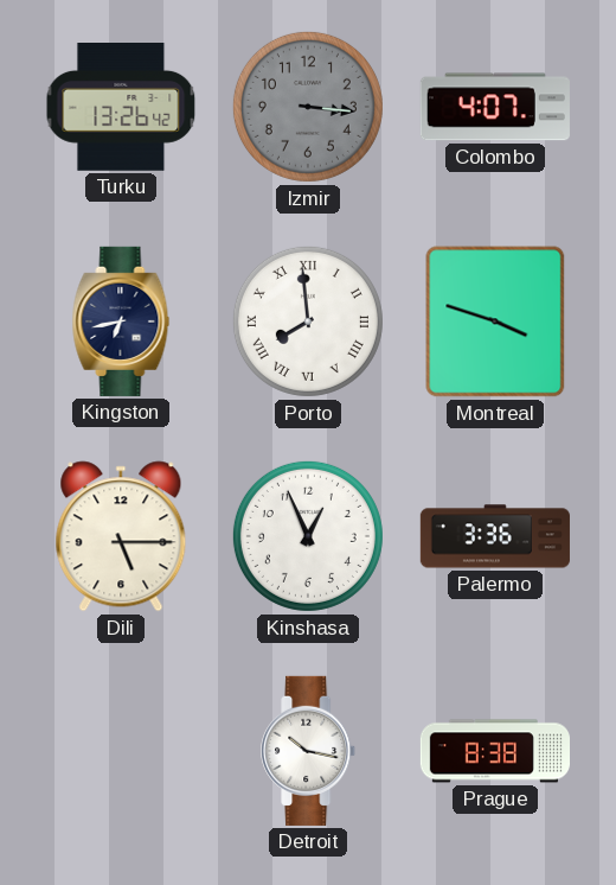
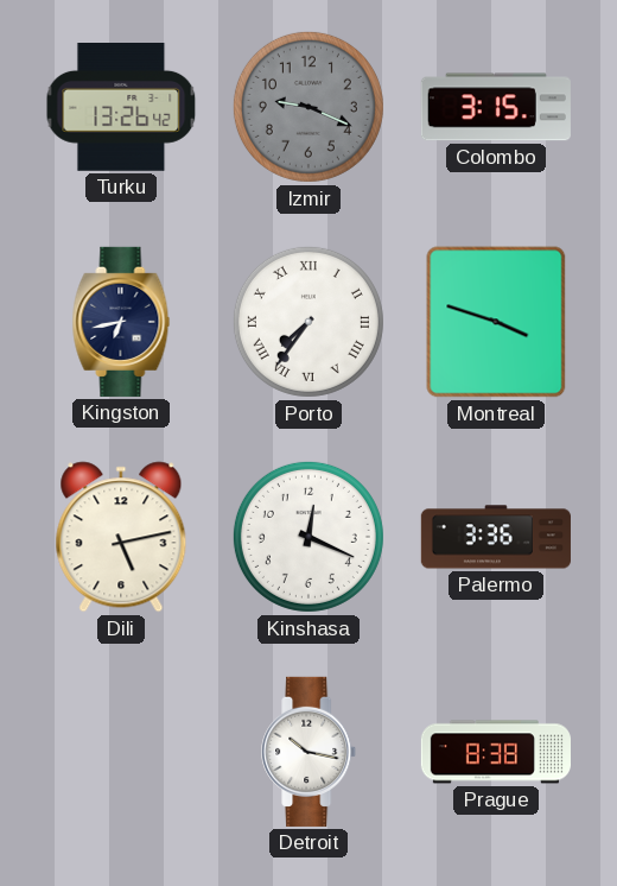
Izmir: 3:16 -> 9:19 (308, 107)
Colombo: 4:07 -> 3:15 (496, 107)
Porto: 7:59 -> 7:36 (308, 322)
Dili: 5:15 -> 5:13 (121, 537)
Kinshasa: 12:56 -> 12:19 (308, 537)
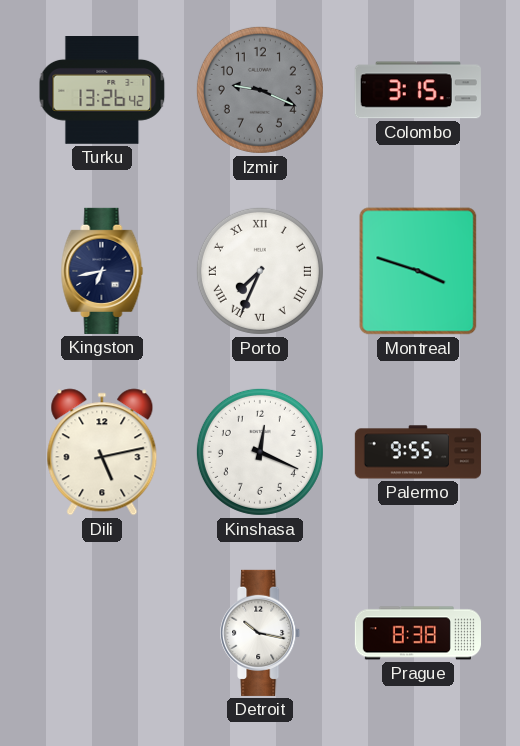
Porto: 7:36 -> 7:34 (260, 271)
Palermo: 3:36 -> 9:55 (418, 452)
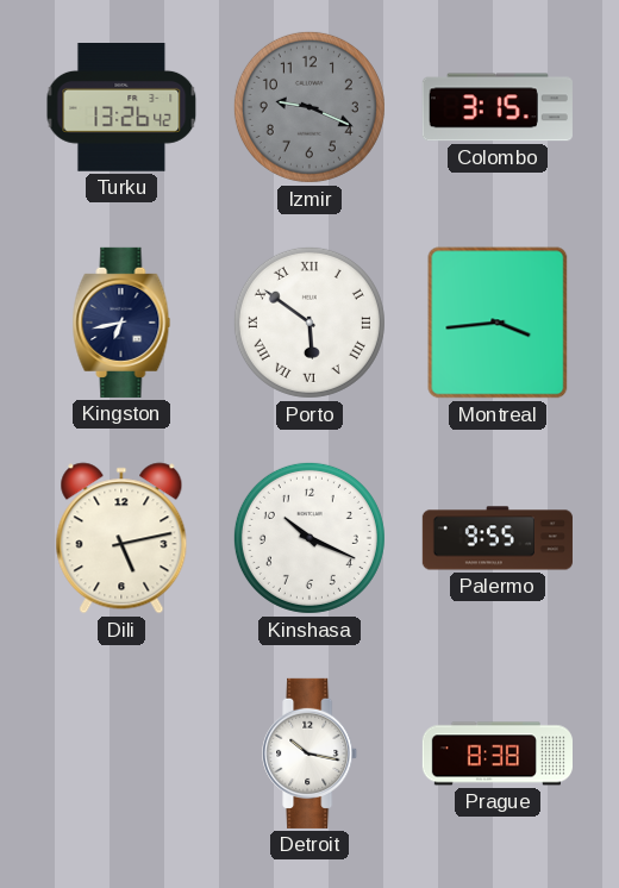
Porto: 7:34 -> 5:51 (309, 323)
Montreal: 3:48 -> 3:44 (498, 323)
Kinshasa: 12:19 -> 10:19 (309, 538)
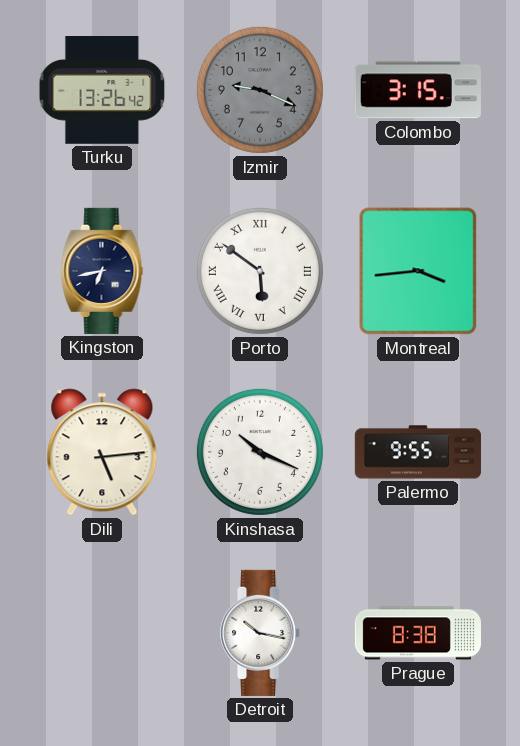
Dili: 5:13 -> 5:14 (102, 452)
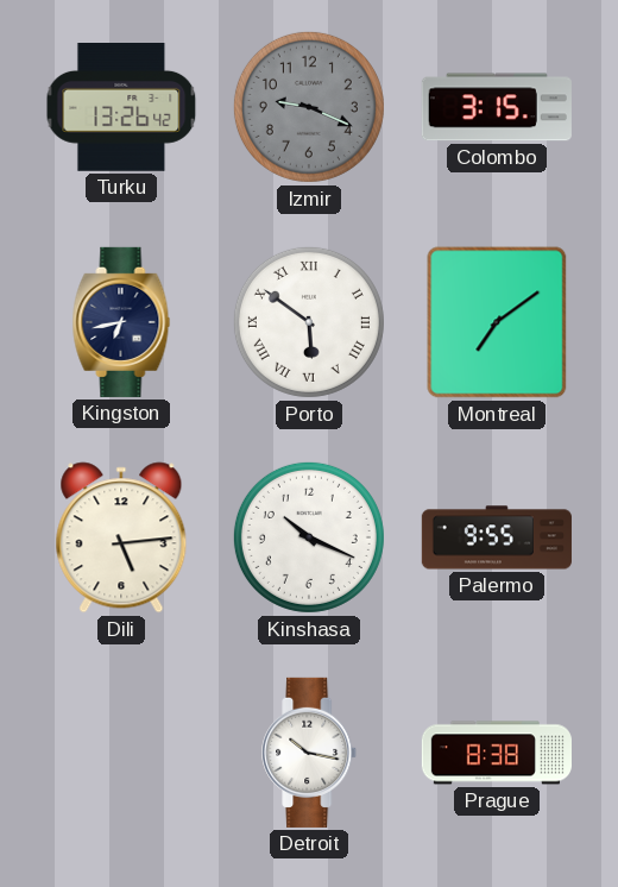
Montreal: 3:44 -> 7:09 (497, 322)
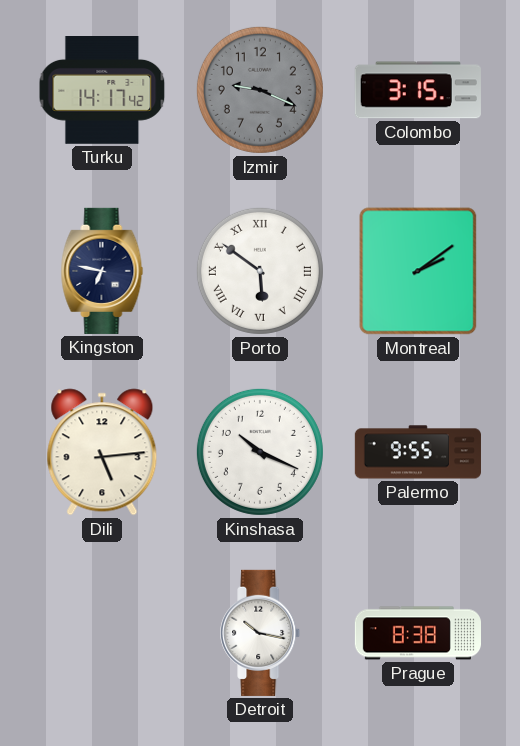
Turku: 13:26 -> 14:17 (102, 91)
Kingston: 6:43 -> 6:47 (102, 271)
Montreal: 7:09 -> 2:09 (418, 271)
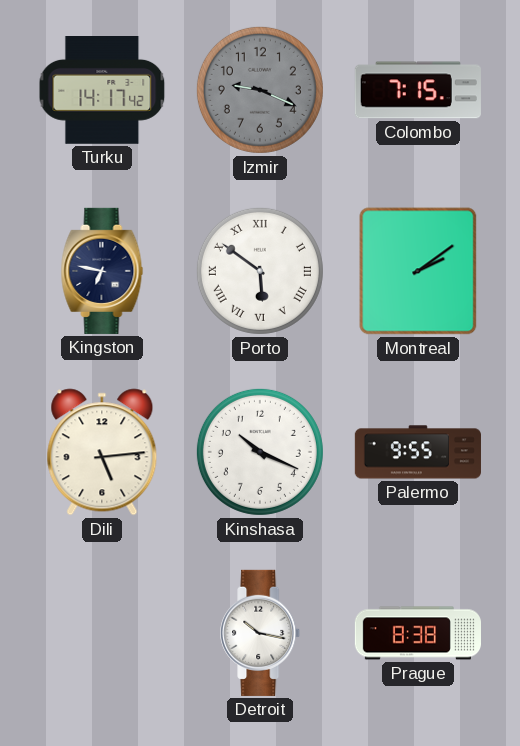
Colombo: 3:15 -> 7:15 (418, 90)
